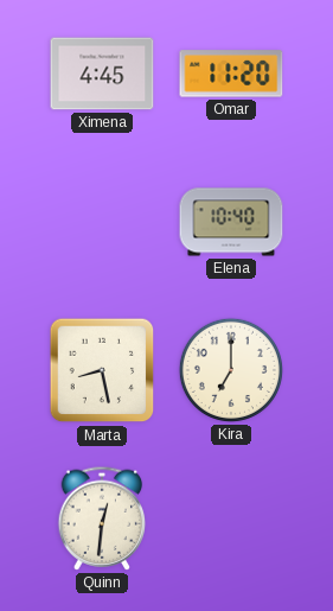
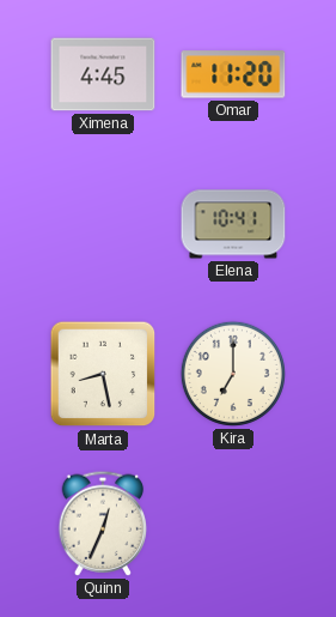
Elena: 10:40 -> 10:41 (233, 224)
Quinn: 12:31 -> 12:34 (103, 524)
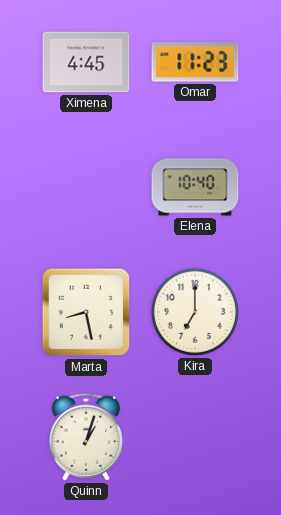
Omar: 11:20 -> 11:23 (195, 62)
Elena: 10:41 -> 10:40 (195, 187)
Quinn: 12:34 -> 1:03 (86, 437)
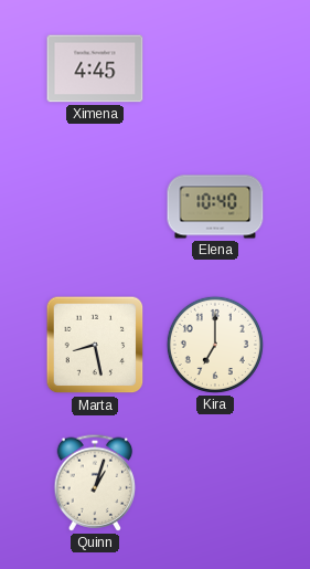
Omar: 11:23 -> none (195, 62)
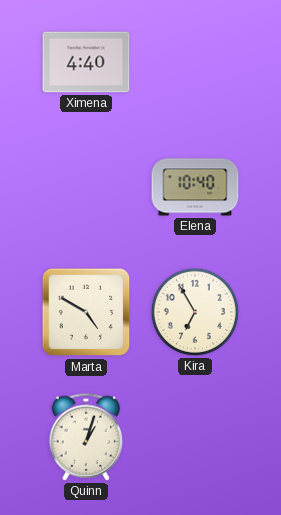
Ximena: 4:45 -> 4:40 (86, 62)
Marta: 8:28 -> 4:50 (86, 312)
Kira: 7:00 -> 6:55 (195, 312)
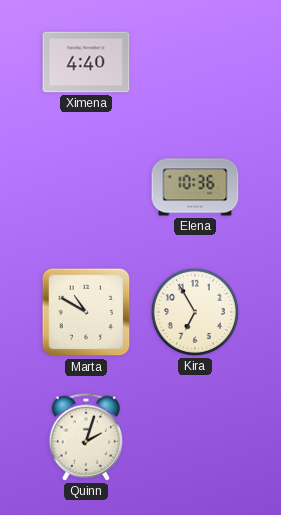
Elena: 10:40 -> 10:36 (195, 187)
Marta: 4:50 -> 10:50 (86, 312)
Quinn: 1:03 -> 2:03 (86, 437)
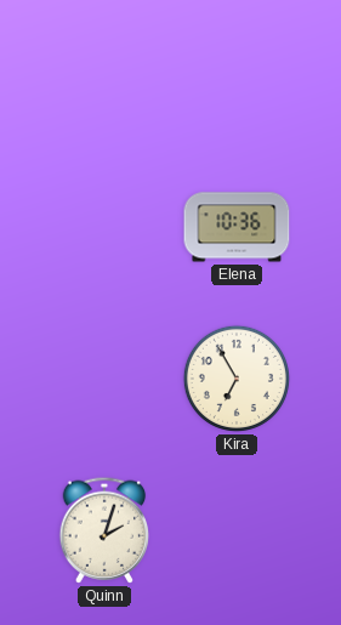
Ximena: 4:40 -> none (86, 62)
Marta: 10:50 -> none (86, 312)
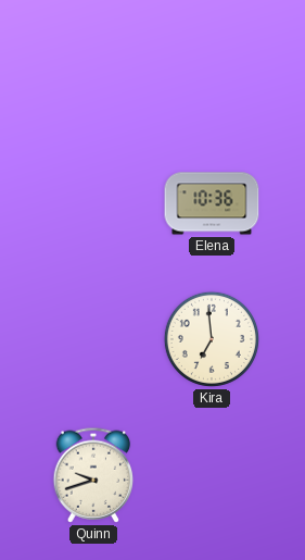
Kira: 6:55 -> 6:59 (212, 339)
Quinn: 2:03 -> 9:42 (93, 475)
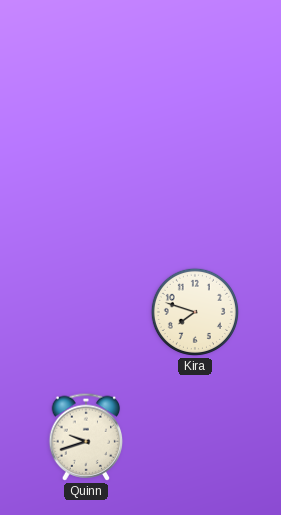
Elena: 10:36 -> none (212, 203)
Kira: 6:59 -> 7:48 (195, 312)
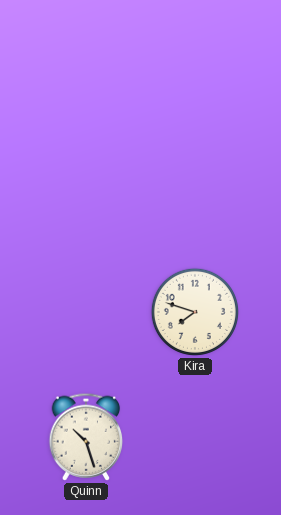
Quinn: 9:42 -> 10:27 (86, 437)
